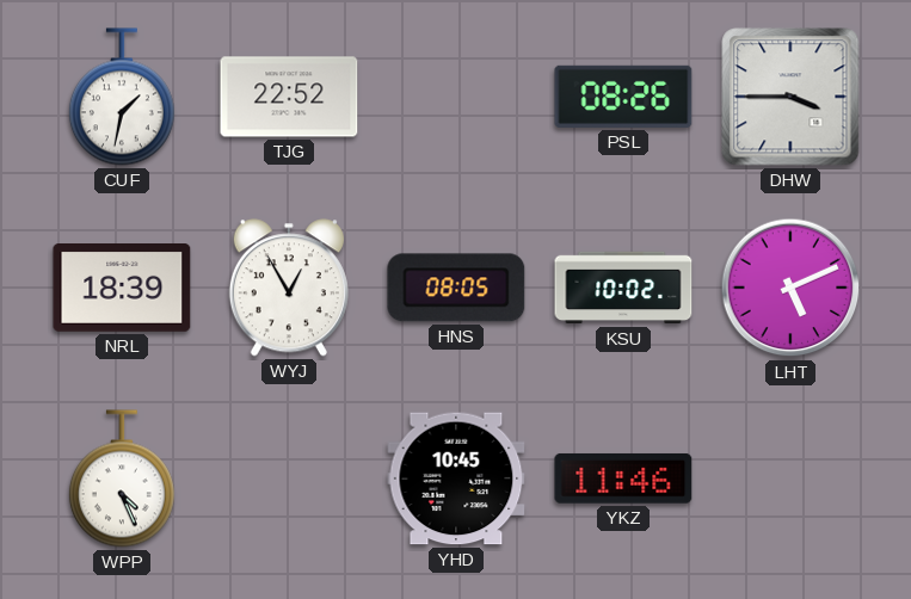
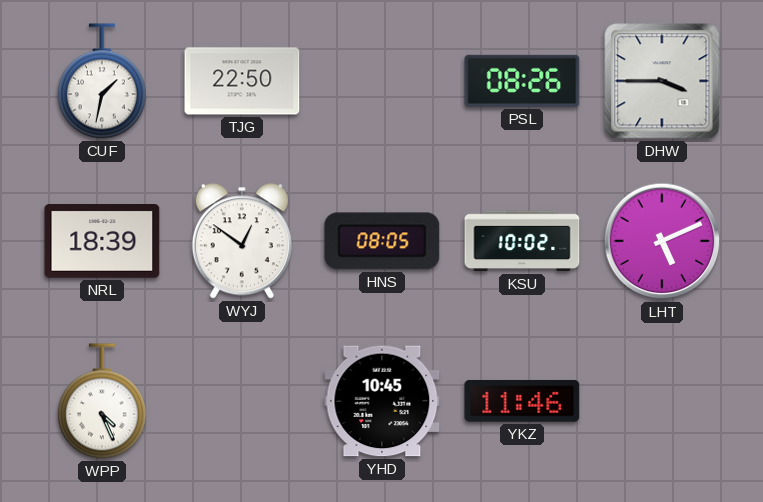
TJG: 22:52 -> 22:50 (242, 81)
WYJ: 12:55 -> 12:51 (242, 241)
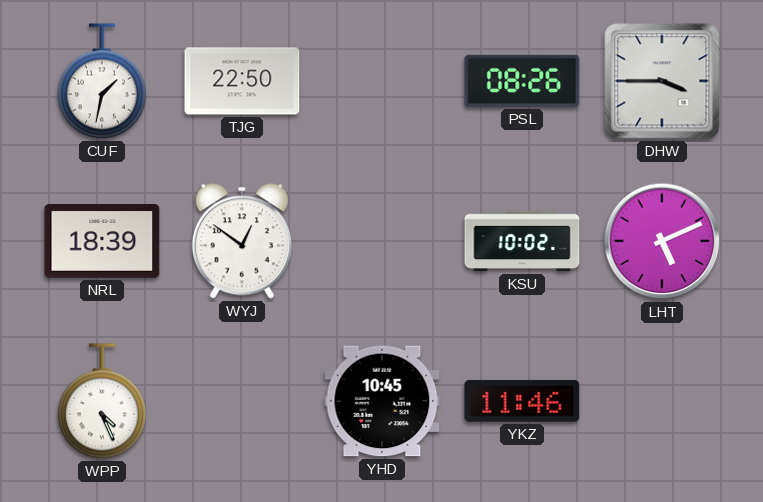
HNS: 08:05 -> none (382, 241)
